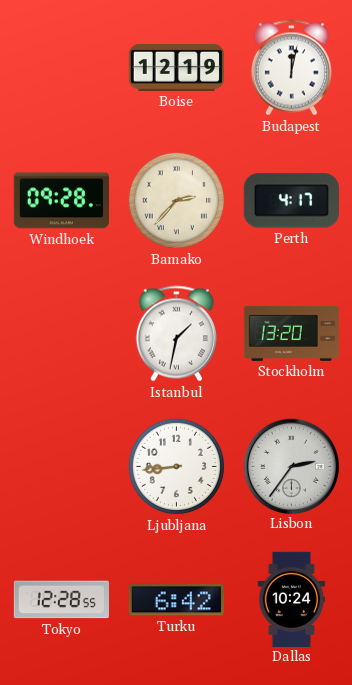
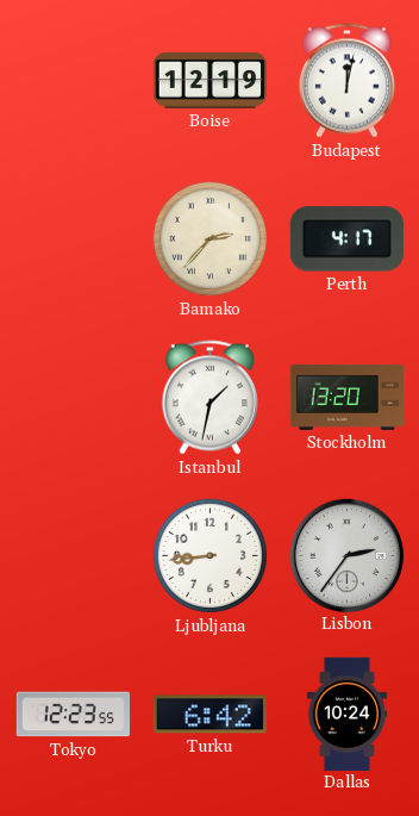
Windhoek: 09:28 -> none (61, 201)
Tokyo: 12:28 -> 12:23 (73, 715)
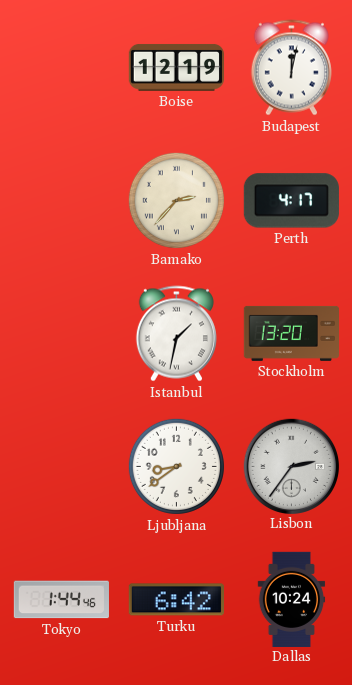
Ljubljana: 8:44 -> 8:39 (176, 466)
Tokyo: 12:23 -> 1:44 (61, 600)
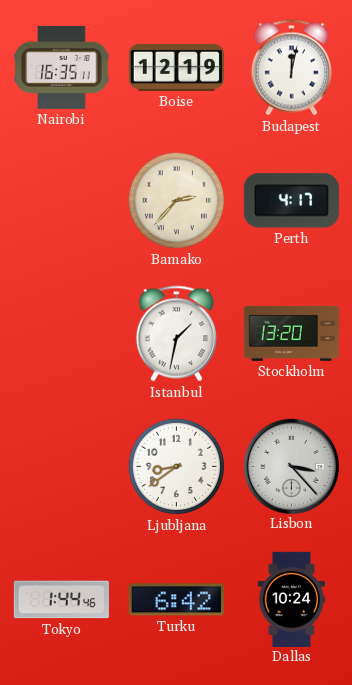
Nairobi: none -> 16:35 (62, 67)
Lisbon: 2:36 -> 3:23 (291, 466)
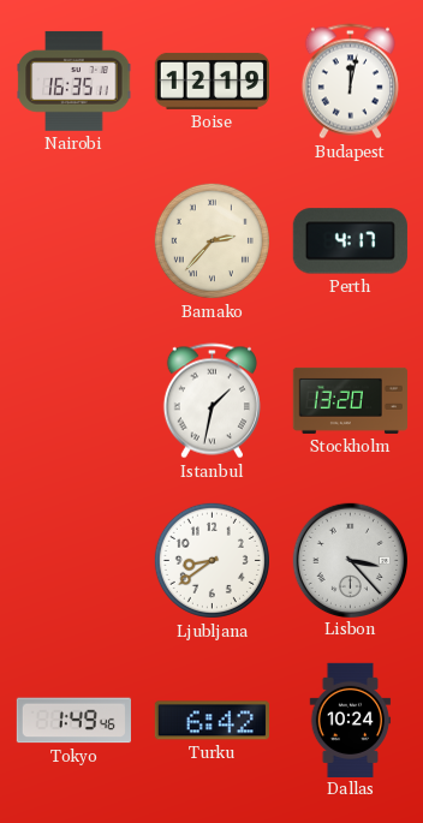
Tokyo: 1:44 -> 1:49 (73, 721)
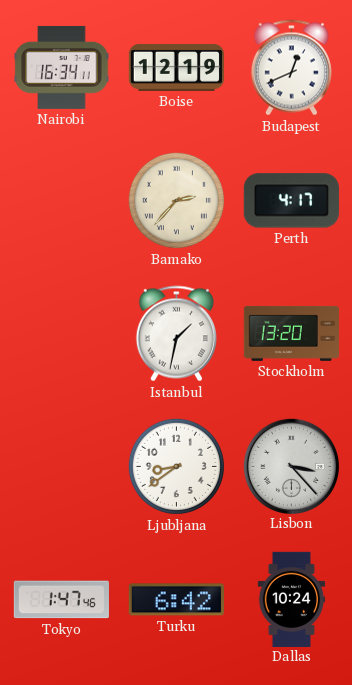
Nairobi: 16:35 -> 16:34 (62, 67)
Budapest: 12:02 -> 12:41 (291, 68)
Tokyo: 1:49 -> 1:47 (61, 600)
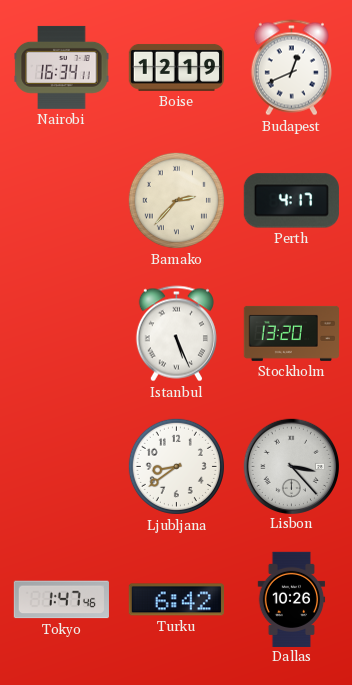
Istanbul: 1:32 -> 5:26 (176, 334)
Dallas: 10:24 -> 10:26 (292, 599)
